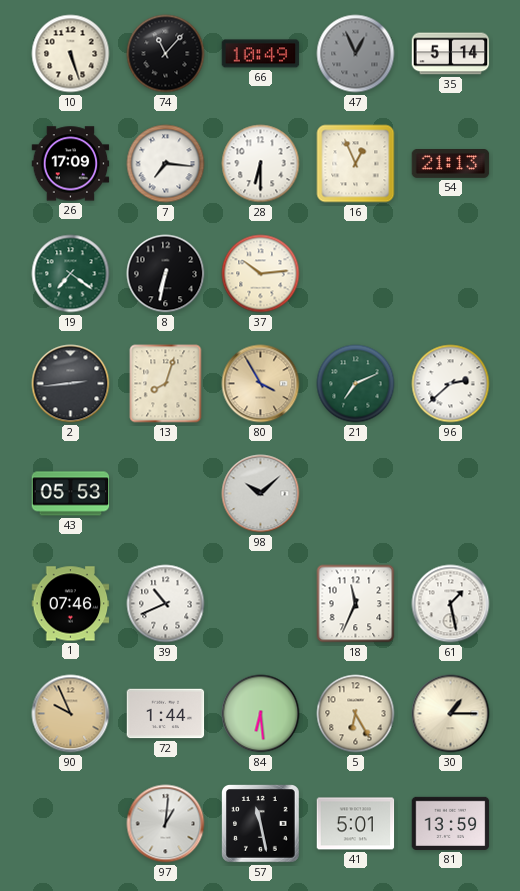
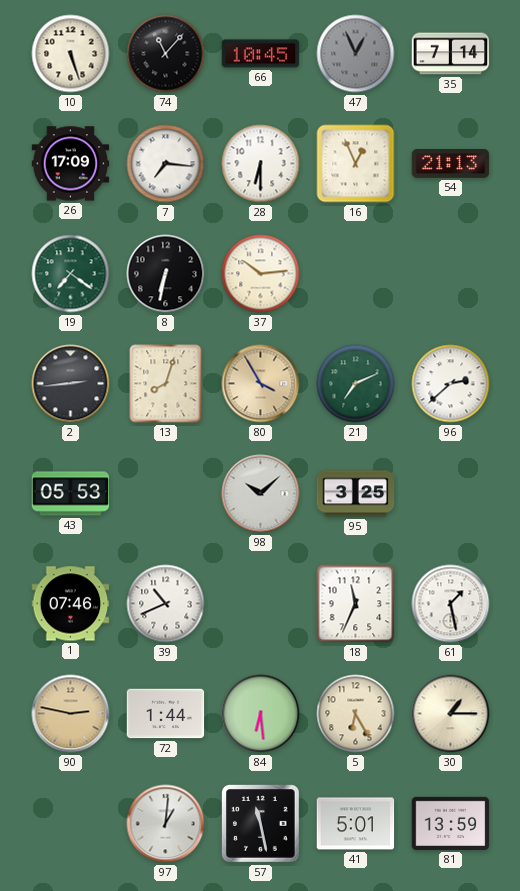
66: 10:49 -> 10:45 (261, 54)
35: 5:14 -> 7:14 (451, 54)
95: none -> 3:25 (356, 494)
90: 9:56 -> 2:47 (71, 714)
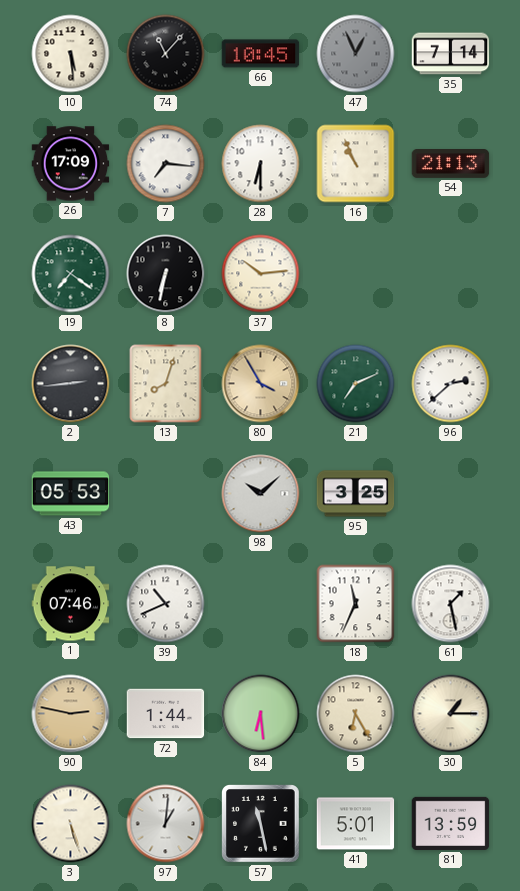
10: 5:27 -> 5:29 (71, 54)
16: 12:56 -> 10:56 (356, 164)
3: none -> 5:27 (71, 824)
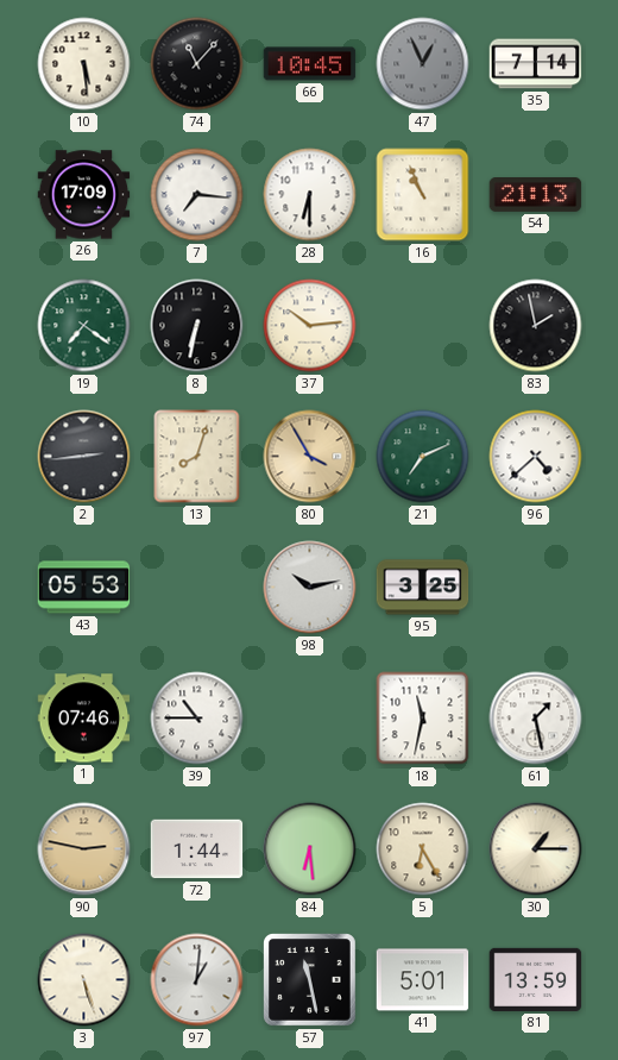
83: none -> 1:58 (536, 326)
96: 2:38 -> 4:38 (536, 457)
98: 10:08 -> 10:13 (310, 588)
39: 10:41 -> 10:45 (197, 719)
18: 11:34 -> 11:32 (423, 719)
